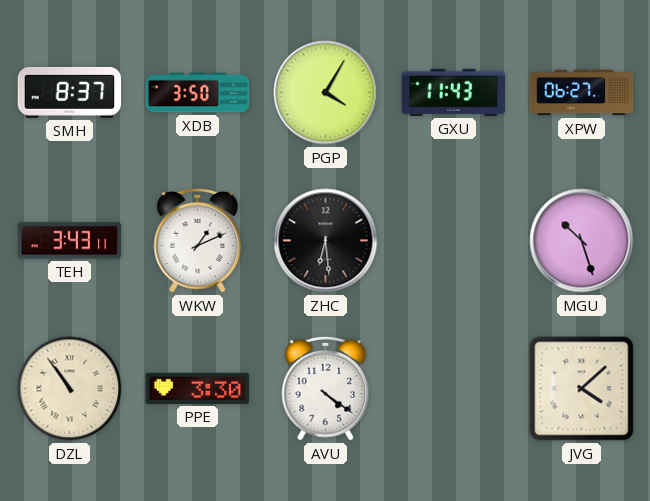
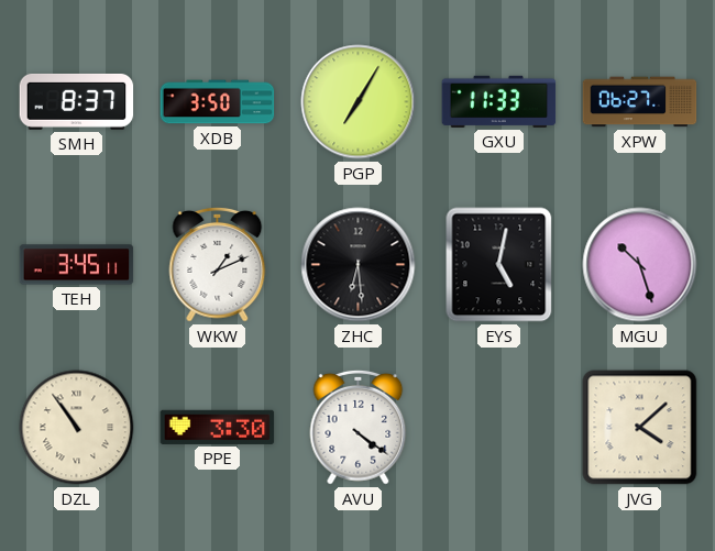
PGP: 4:05 -> 7:05 (359, 102)
GXU: 11:43 -> 11:33 (499, 101)
TEH: 3:43 -> 3:45 (77, 265)
EYS: none -> 5:02 (499, 265)
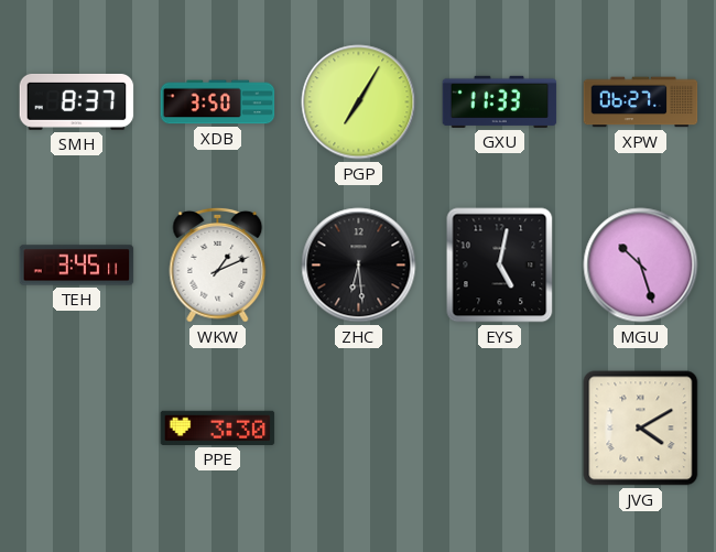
DZL: 10:54 -> none (77, 428)
AVU: 4:21 -> none (359, 427)
JVG: 4:08 -> 4:10 (641, 429)
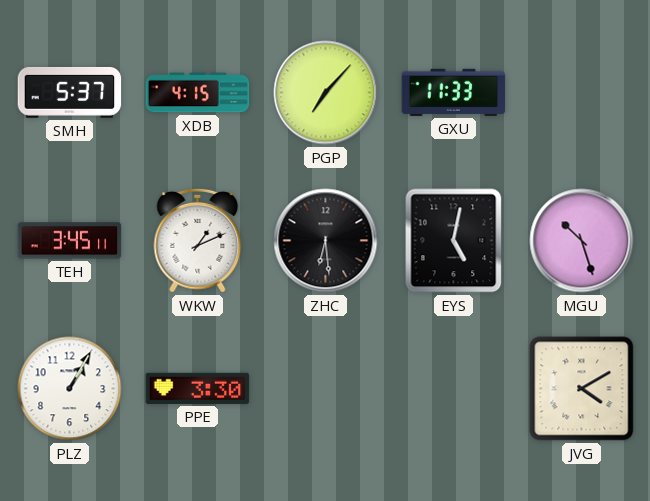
SMH: 8:37 -> 5:37 (70, 92)
XDB: 3:50 -> 4:15 (198, 93)
PGP: 7:05 -> 7:07 (326, 93)
XPW: 06:27 -> none (641, 102)
PLZ: none -> 1:05 (70, 389)
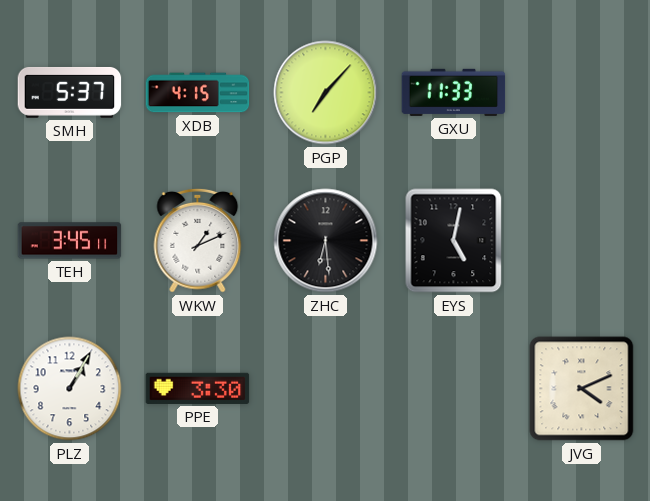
MGU: 10:27 -> none (582, 241)
JVG: 4:10 -> 4:11 (582, 389)
